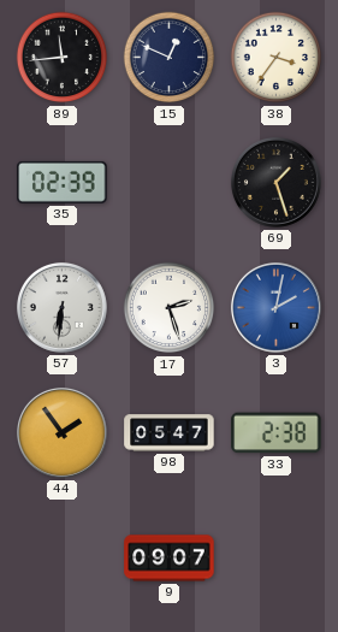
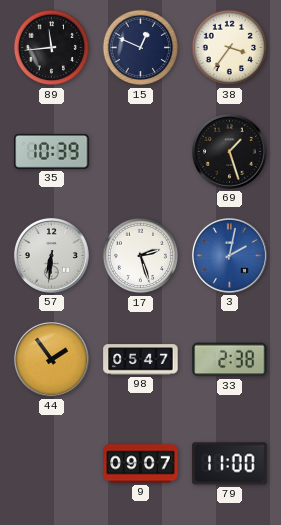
35: 02:39 -> 10:39 (52, 151)
79: none -> 11:00 (230, 464)
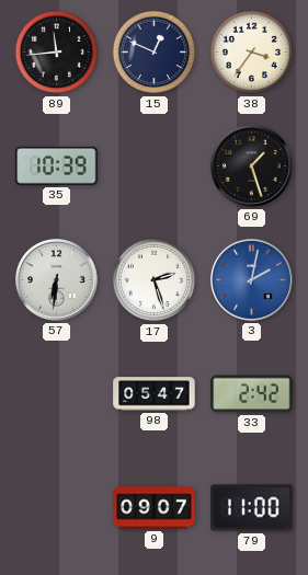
44: 1:54 -> none (51, 359)
33: 2:38 -> 2:42 (252, 394)
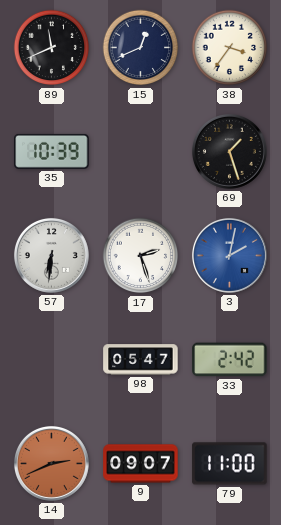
89: 11:44 -> 11:41 (52, 48)
15: 12:49 -> 12:41 (141, 48)
14: none -> 2:41 (51, 463)
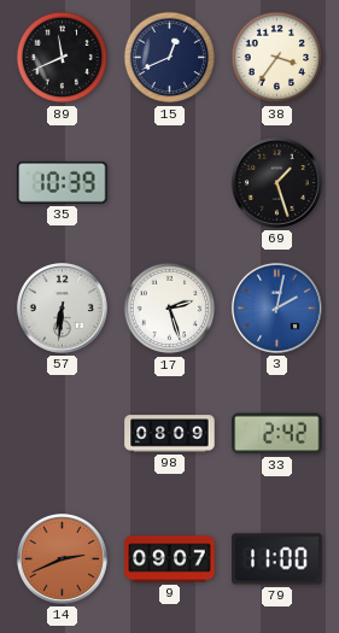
98: 05:47 -> 08:09 (170, 434)
